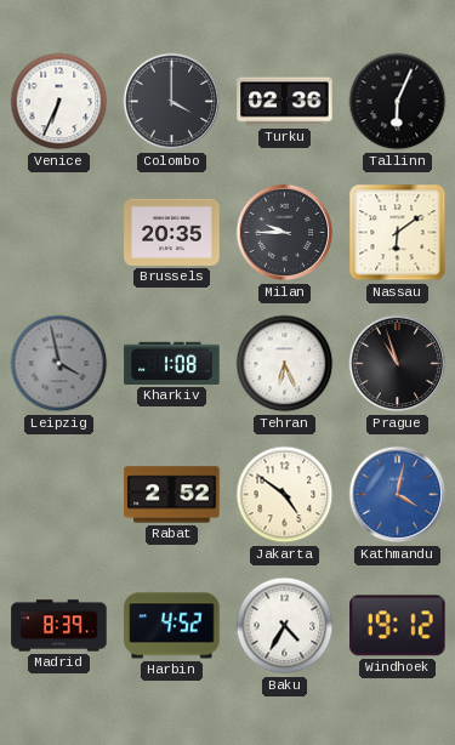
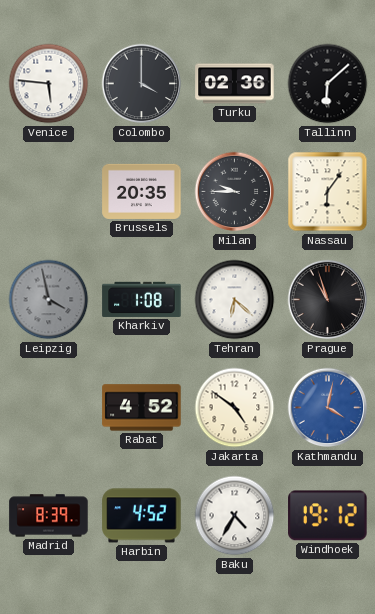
Venice: 6:34 -> 5:46 (49, 84)
Tallinn: 6:04 -> 6:08 (328, 84)
Nassau: 6:09 -> 6:06 (328, 192)
Tehran: 6:26 -> 6:22 (235, 300)
Rabat: 2:52 -> 4:52 (142, 408)
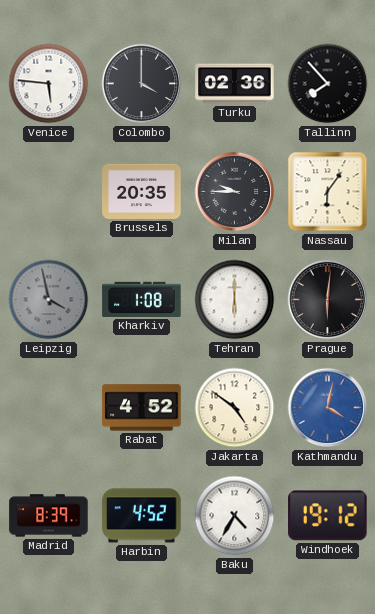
Tallinn: 6:08 -> 7:53 (328, 84)
Tehran: 6:22 -> 6:00 (235, 300)
Prague: 10:57 -> 6:01 (328, 300)
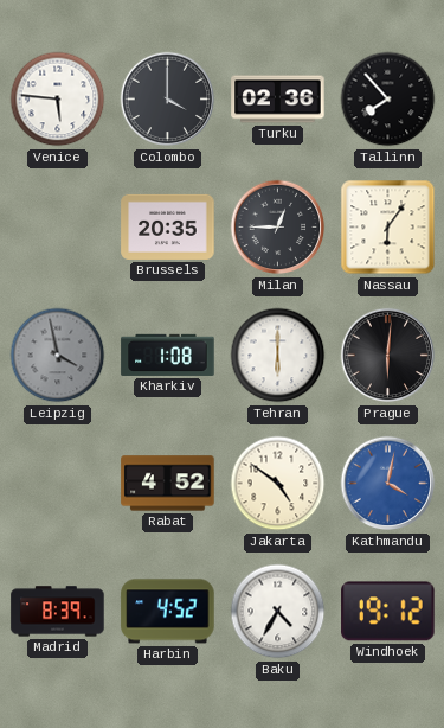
Milan: 9:45 -> 12:45 (278, 228)
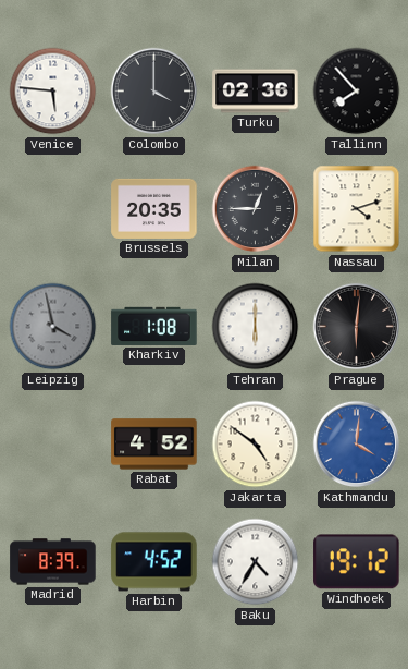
Nassau: 6:06 -> 4:12 (357, 209)
Kathmandu: 4:02 -> 4:01 (357, 445)
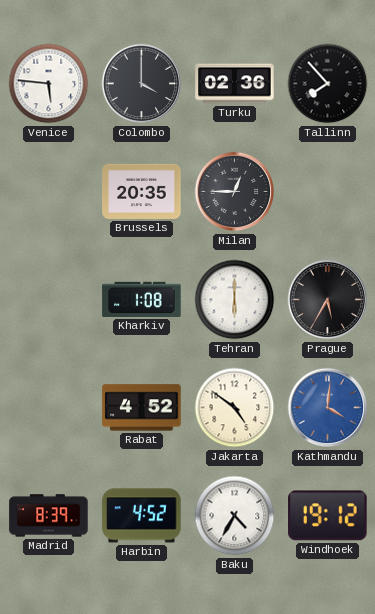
Nassau: 4:12 -> none (357, 209)
Leipzig: 3:58 -> none (53, 327)
Prague: 6:01 -> 5:35 (328, 300)
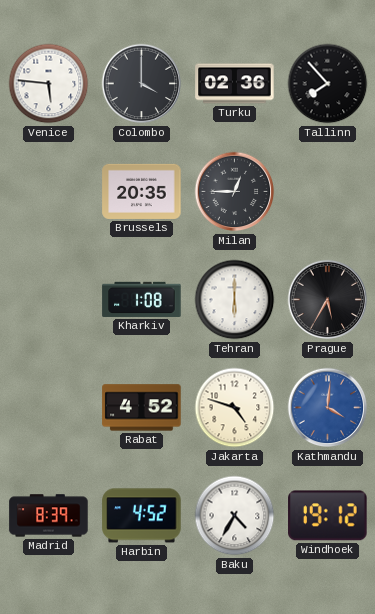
Jakarta: 4:51 -> 4:48 (235, 408)
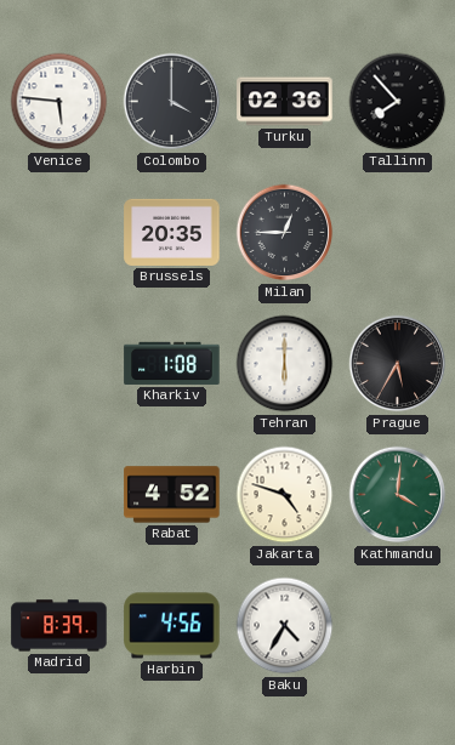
Kathmandu dial: blue -> green (398, 495)
Harbin: 4:52 -> 4:56 (172, 626)
Windhoek: 19:12 -> none (328, 516)
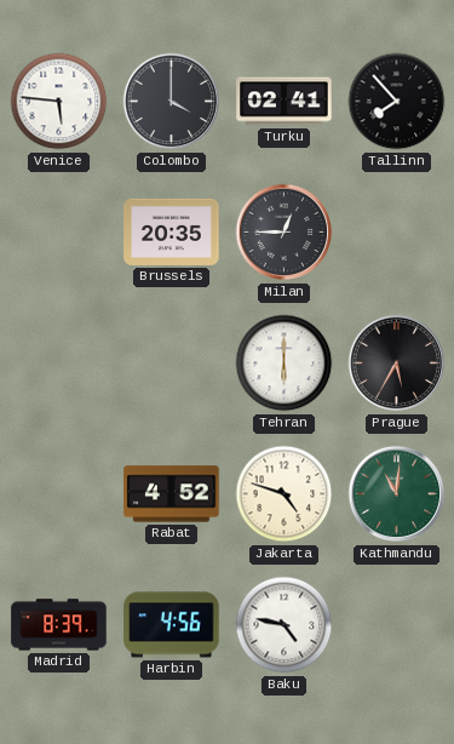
Turku: 02:36 -> 02:41 (285, 102)
Kharkiv: 1:08 -> none (172, 363)
Kathmandu: 4:01 -> 11:01 (397, 494)
Baku: 4:35 -> 4:47 (285, 625)
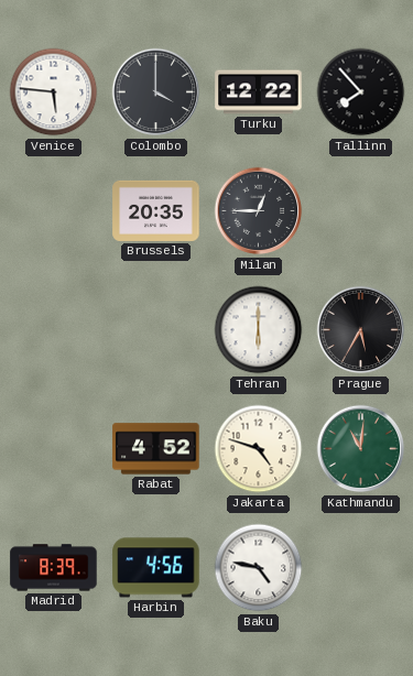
Turku: 02:41 -> 12:22 (259, 92)
